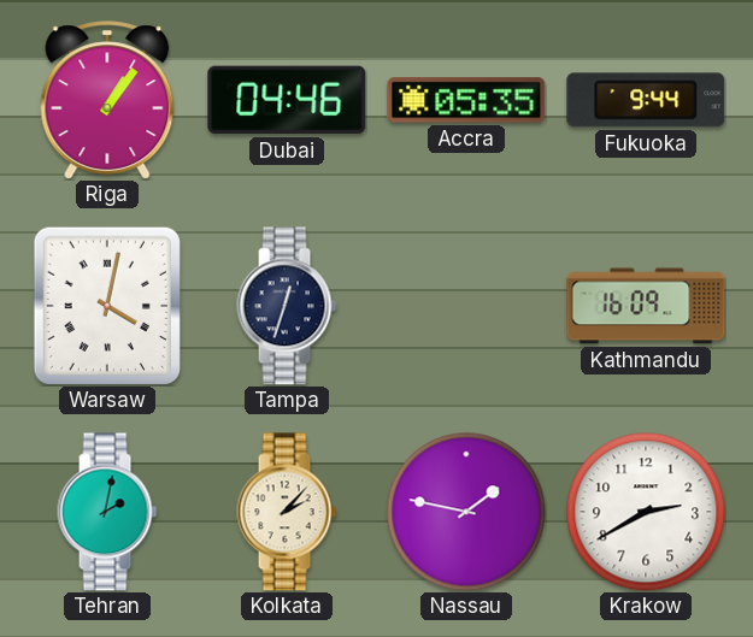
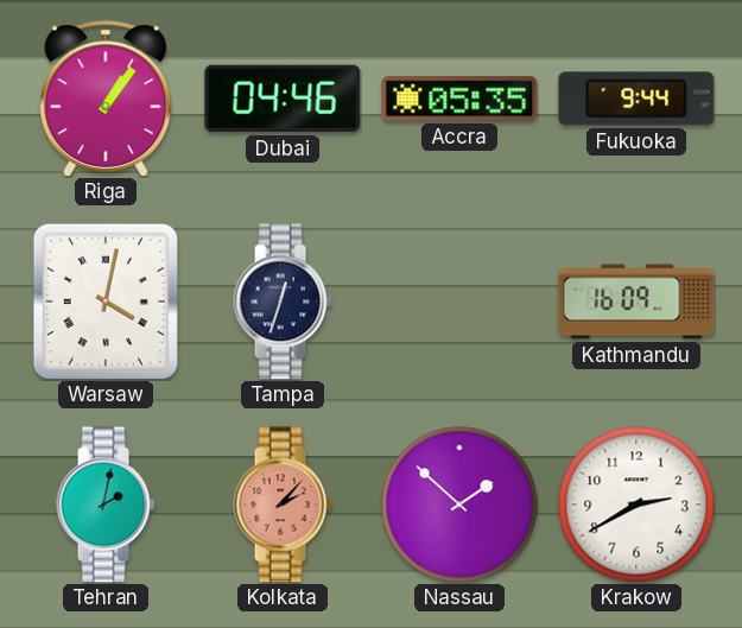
Kolkata dial: cream -> salmon (283, 505)
Nassau: 1:47 -> 1:52 (459, 505)
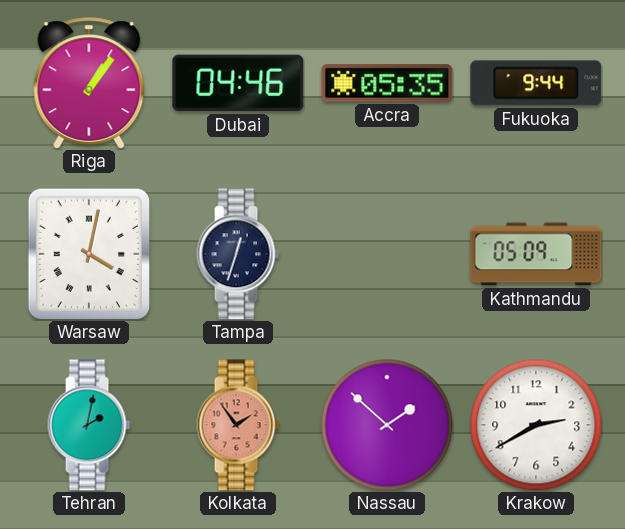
Kathmandu: 16:09 -> 05:09 (536, 254)
Kolkata: 2:07 -> 1:54 (238, 425)
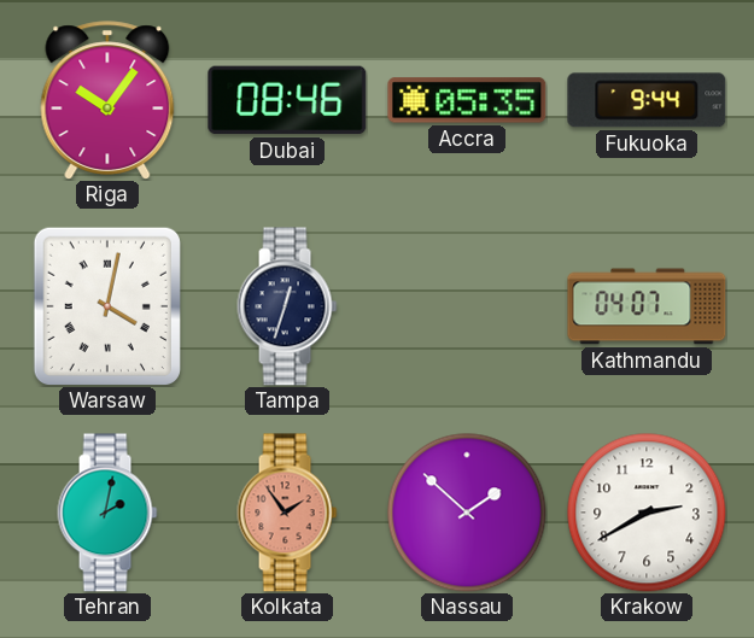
Riga: 1:06 -> 10:06 (107, 100)
Dubai: 04:46 -> 08:46 (287, 100)
Kathmandu: 05:09 -> 04:07 (647, 306)
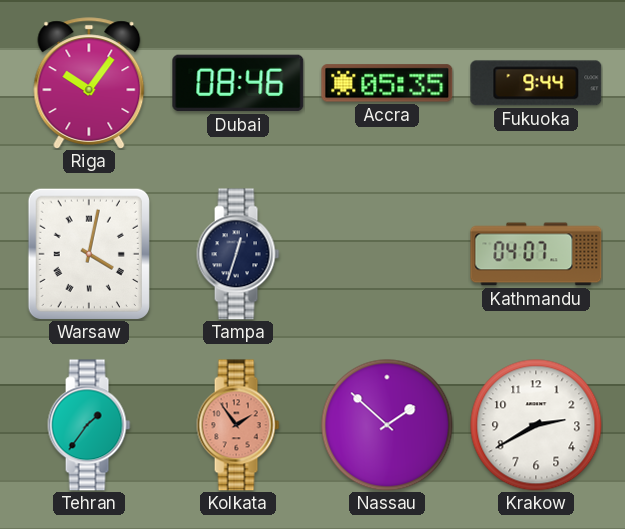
Tehran: 2:02 -> 1:36 (89, 425)
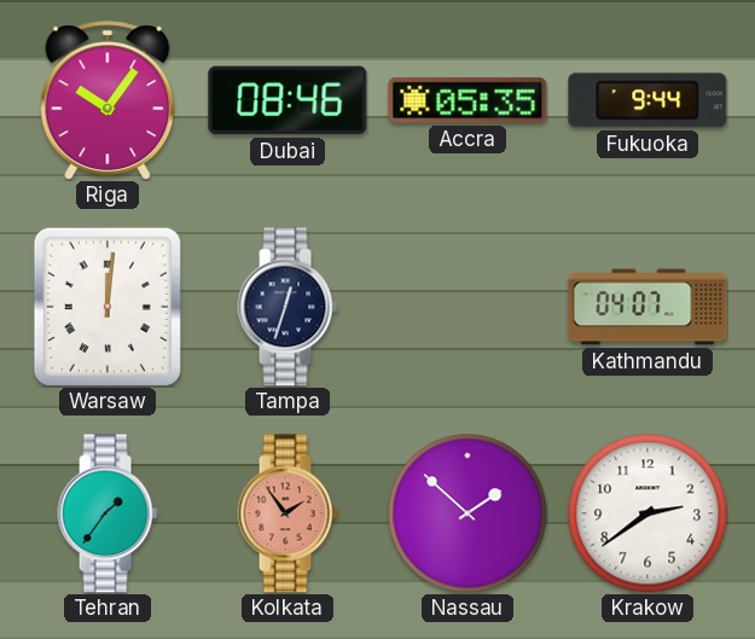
Warsaw: 4:02 -> 12:01 (108, 307)
Krakow: 2:40 -> 2:39 (647, 513)
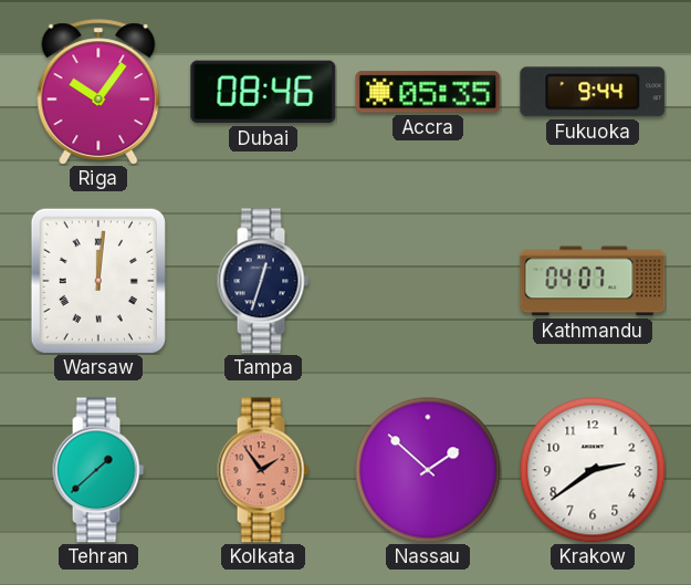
Tehran: 1:36 -> 1:38 (98, 470)
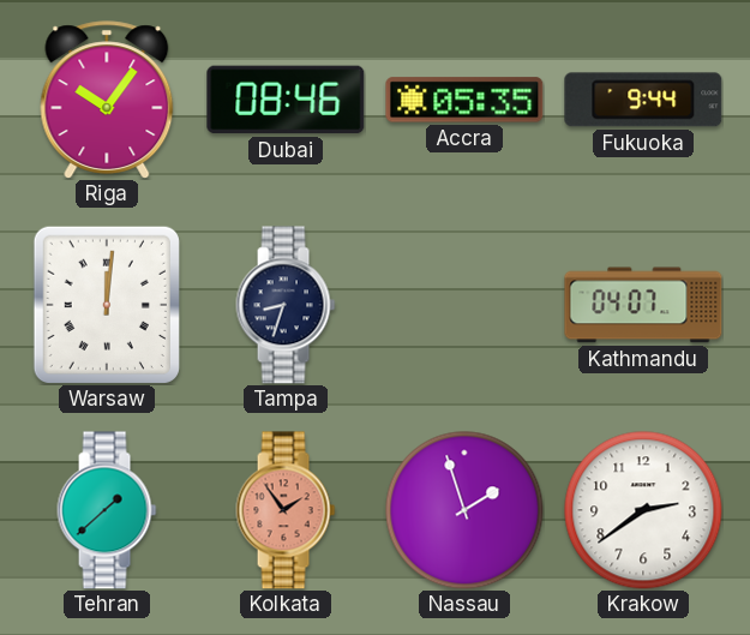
Tampa: 12:33 -> 8:33 (286, 305)
Nassau: 1:52 -> 1:57 (464, 510)
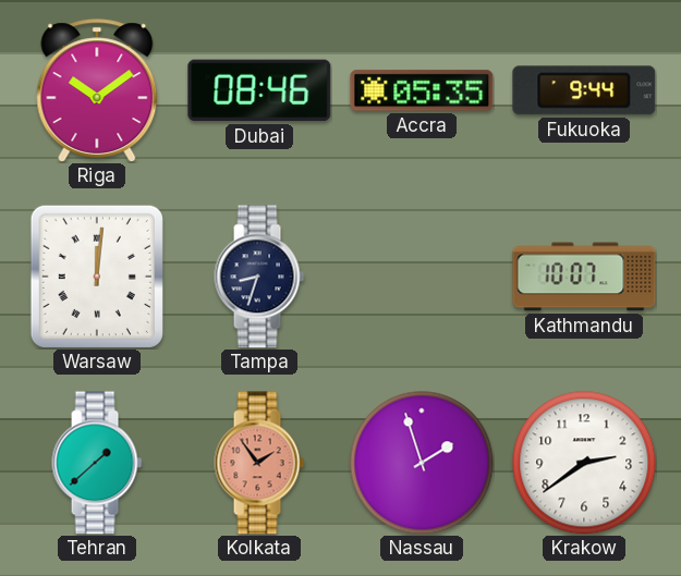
Riga: 10:06 -> 10:09 (97, 90)
Kathmandu: 04:07 -> 10:07 (584, 277)
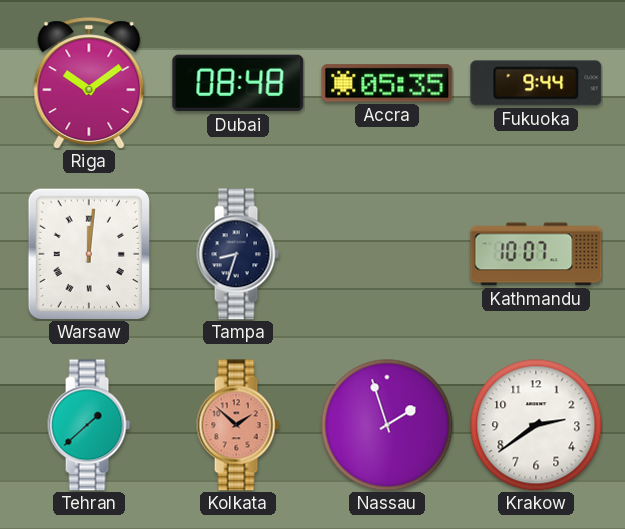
Dubai: 08:46 -> 08:48 (238, 83)
Kolkata: 1:54 -> 1:52 (238, 425)
